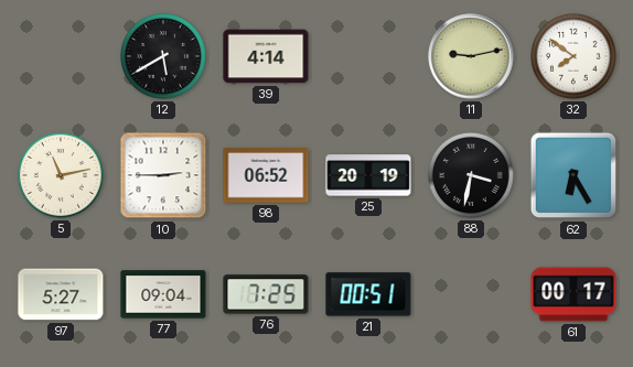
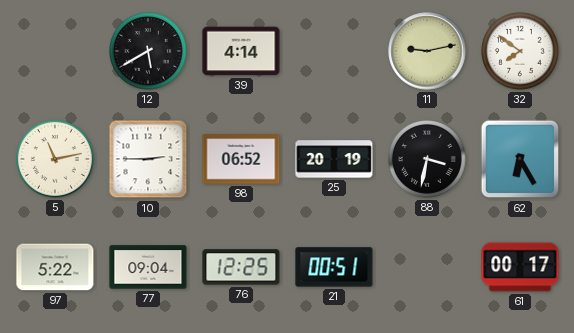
97: 5:27 -> 5:22 (55, 267)
76: 7:25 -> 12:25 (241, 267)
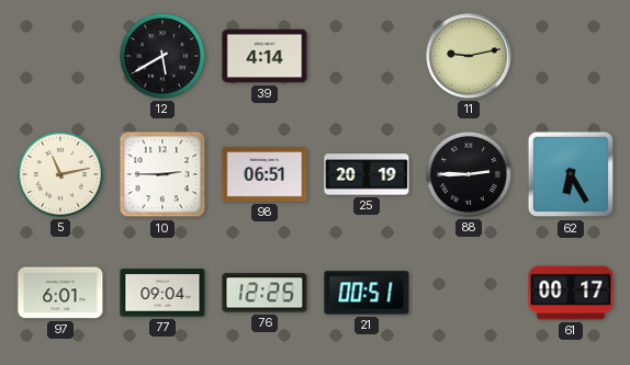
32: 7:51 -> none (521, 52)
98: 06:52 -> 06:51 (265, 174)
88: 3:32 -> 2:45 (470, 175)
97: 5:22 -> 6:01 (60, 293)
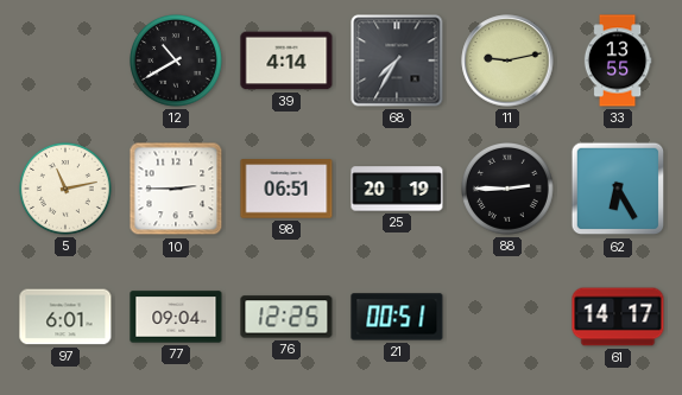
12: 5:40 -> 10:40 (177, 62)
68: none -> 7:35 (397, 60)
33: none -> 13:55 (618, 60)
61: 00:17 -> 14:17 (618, 317)
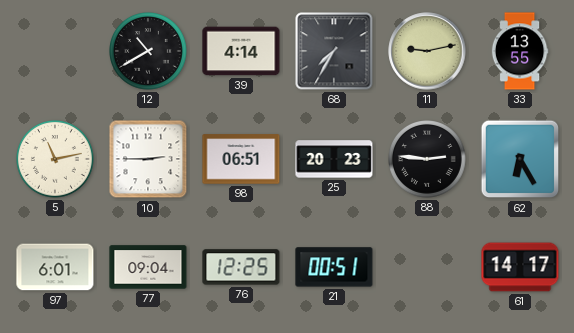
25: 20:19 -> 20:23 (334, 159)
88: 2:45 -> 2:46 (428, 160)
